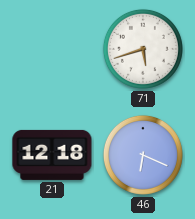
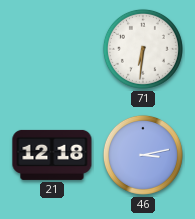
71: 5:42 -> 6:31 (143, 49)
46: 6:19 -> 3:13 (143, 155)
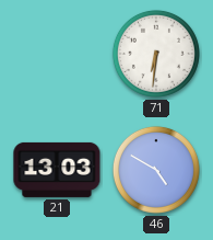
21: 12:18 -> 13:03 (57, 170)
46: 3:13 -> 4:50 (156, 170)
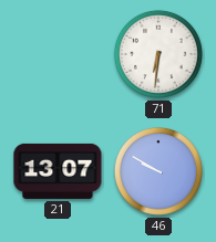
21: 13:03 -> 13:07 (58, 171)
46: 4:50 -> 9:50 (158, 171)
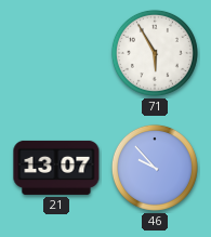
71: 6:31 -> 5:55 (155, 53)
46: 9:50 -> 9:53 (155, 168)
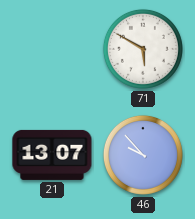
71: 5:55 -> 5:50 (143, 49)
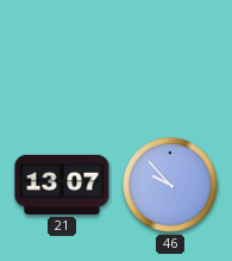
71: 5:50 -> none (143, 49)
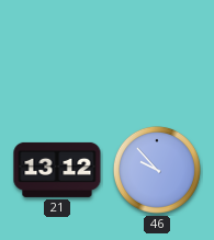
21: 13:07 -> 13:12 (57, 170)
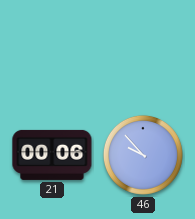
21: 13:12 -> 00:06 (52, 155)
